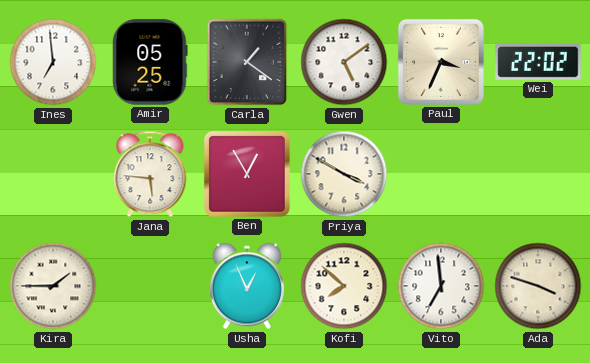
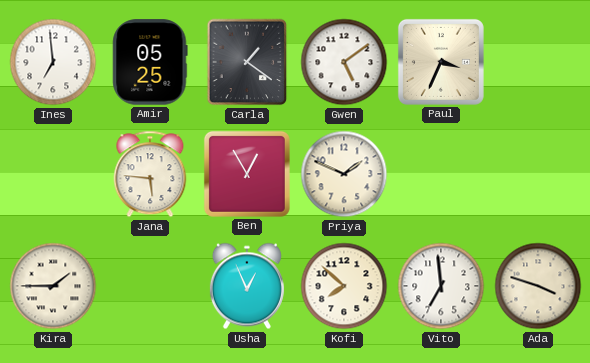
Wei: 22:02 -> none (538, 62)
Priya: 3:50 -> 1:49 (344, 174)
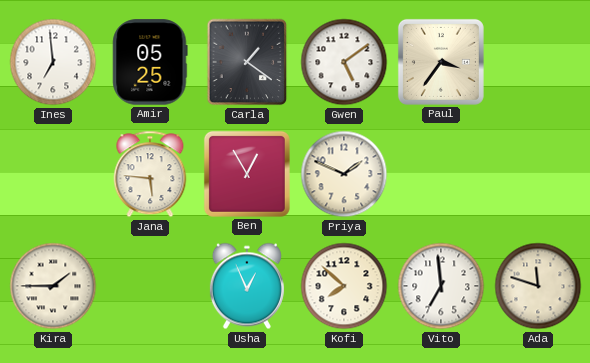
Paul: 3:34 -> 3:36 (441, 62)
Ada: 3:48 -> 11:48 (538, 286)
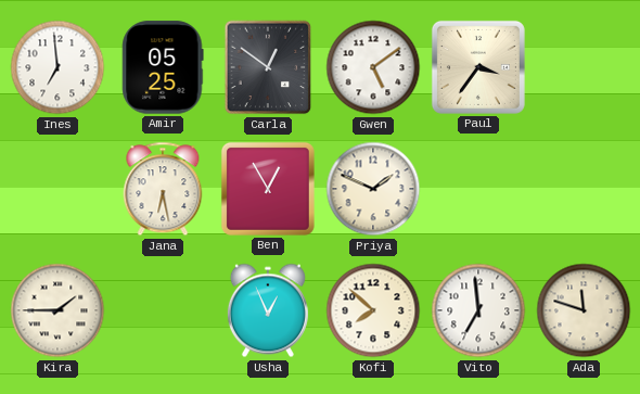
Carla: 1:21 -> 12:51 (268, 67)
Jana: 5:46 -> 6:28 (163, 189)
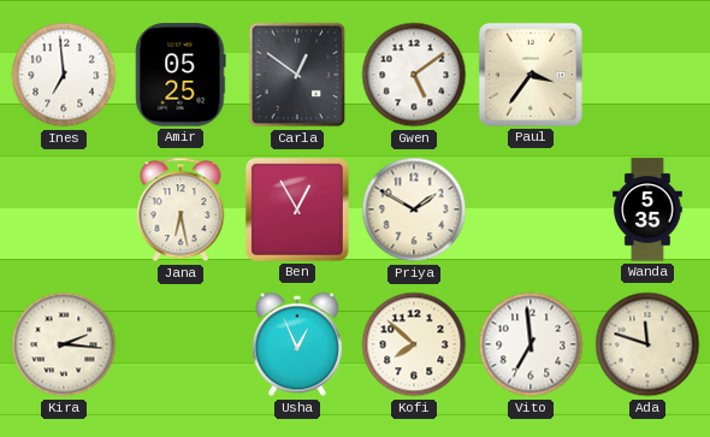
Priya: 1:49 -> 1:50 (414, 209)
Wanda: none -> 5:35 (649, 209)
Kira: 1:45 -> 2:16 (64, 344)
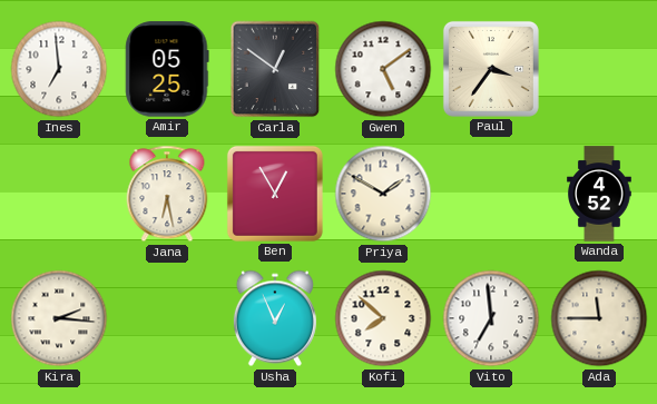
Wanda: 5:35 -> 4:52 (600, 194)
Ada: 11:48 -> 11:45 (599, 318)
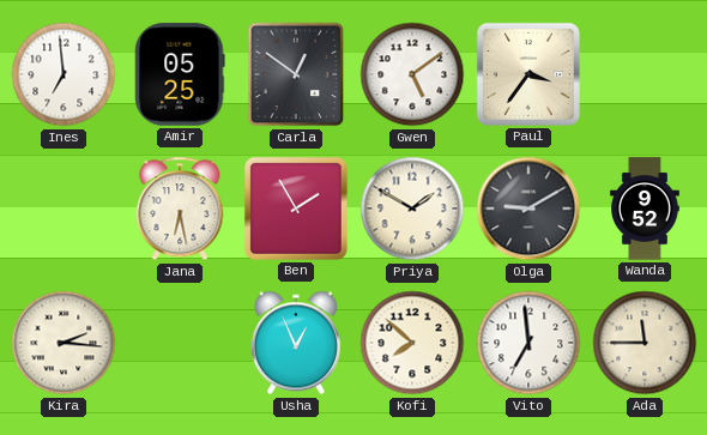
Ben: 12:55 -> 1:55 (296, 209)
Olga: none -> 9:10 (528, 209)
Wanda: 4:52 -> 9:52 (646, 209)
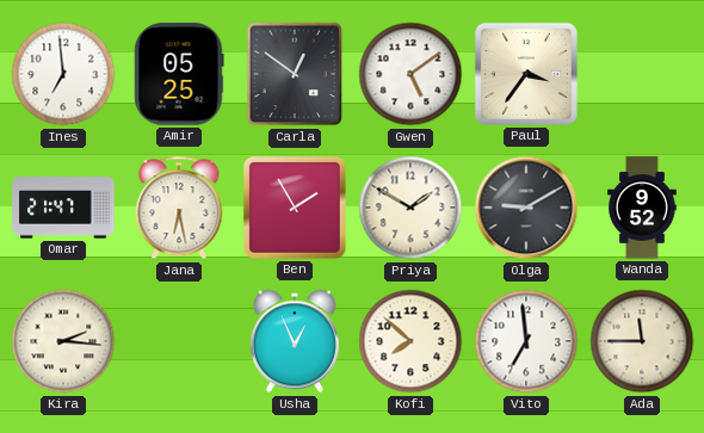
Omar: none -> 21:47 (63, 208)
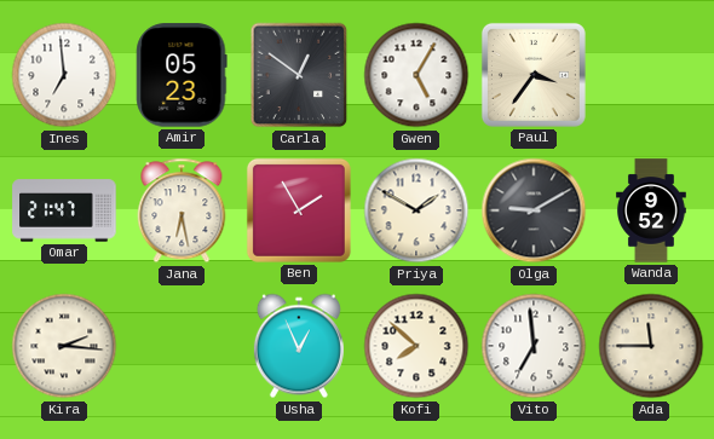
Amir: 05:25 -> 05:23 (182, 75)
Gwen: 5:09 -> 5:05 (416, 75)
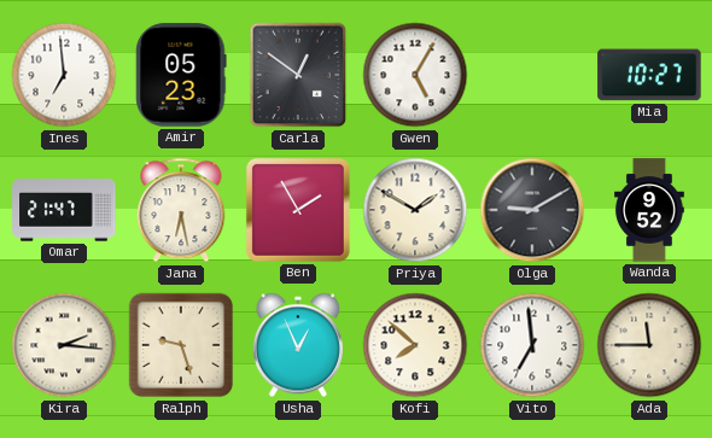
Paul: 3:36 -> none (534, 75)
Mia: none -> 10:27 (649, 75)
Ralph: none -> 9:27 (181, 345)
